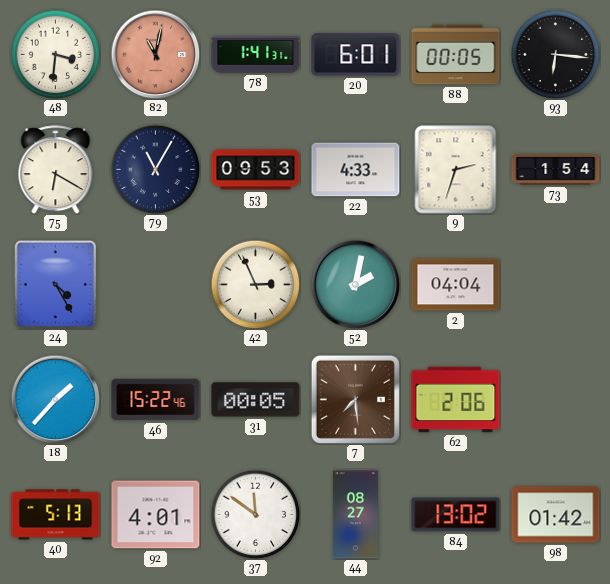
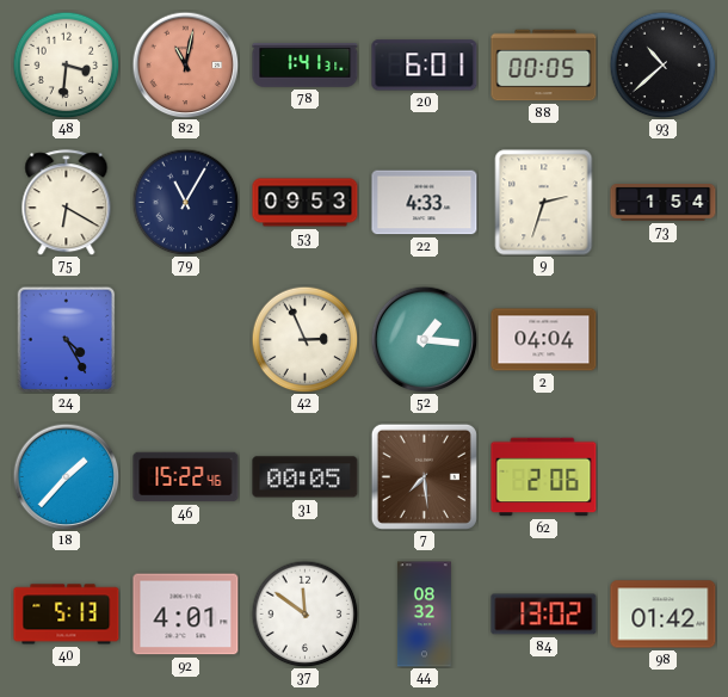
93: 6:16 -> 10:38 (662, 64)
52: 2:02 -> 1:16 (424, 339)
44: 08:27 -> 08:32 (424, 615)
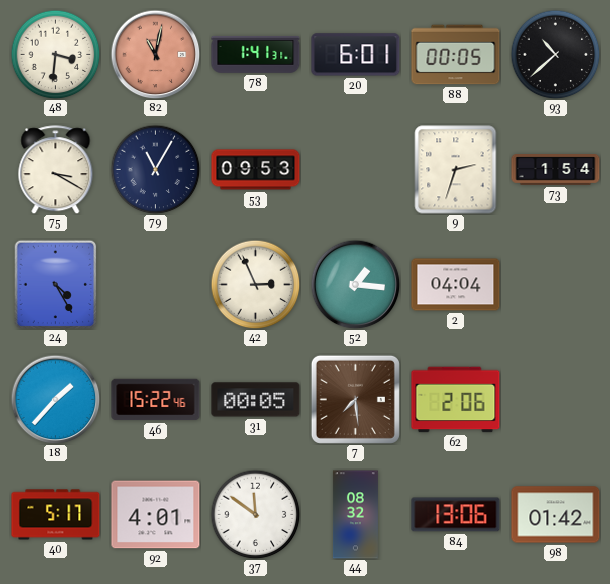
75: 6:20 -> 3:20 (56, 170)
22: 4:33 -> none (425, 203)
40: 5:13 -> 5:17 (56, 515)
84: 13:02 -> 13:06 (456, 515)
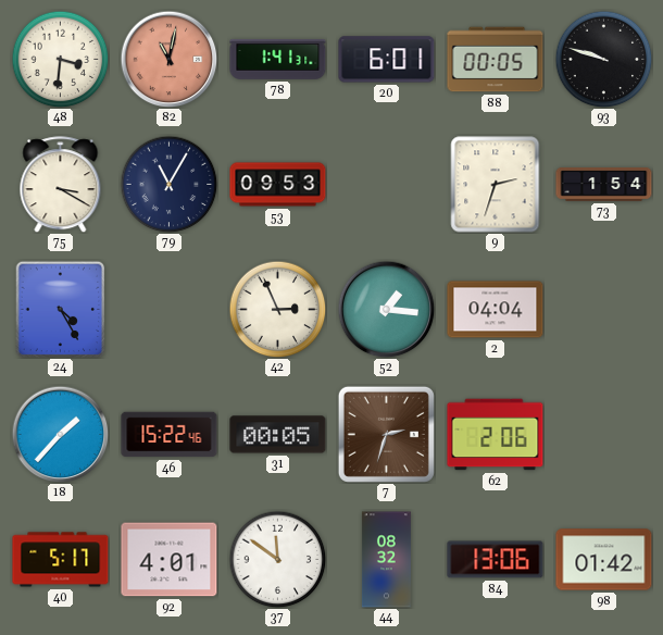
93: 10:38 -> 9:48 (603, 59)
7: 7:29 -> 2:33 (386, 434)
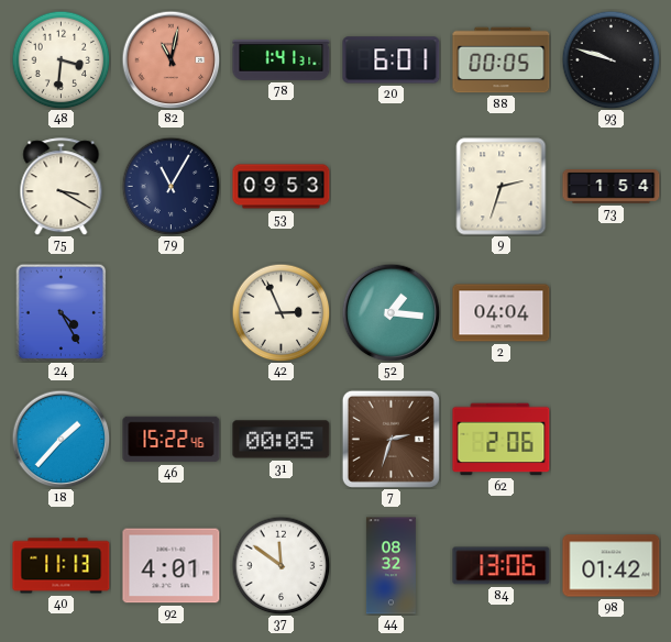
40: 5:17 -> 11:13 (62, 566)
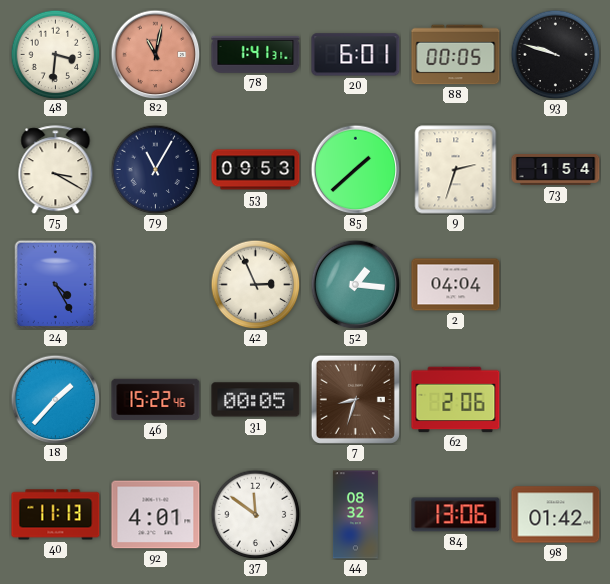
85: none -> 1:38 (355, 169)
7: 2:33 -> 8:33 (355, 399)
